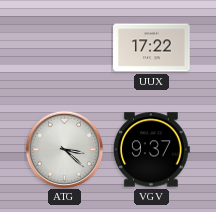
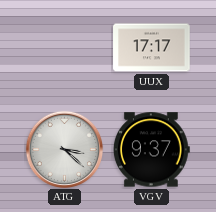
UUX: 17:22 -> 17:17 (152, 48)
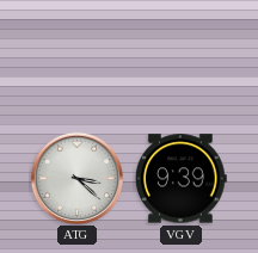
UUX: 17:17 -> none (152, 48)
VGV: 9:37 -> 9:39 (180, 179)
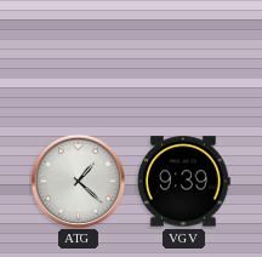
ATG: 3:22 -> 1:22 (78, 181)
